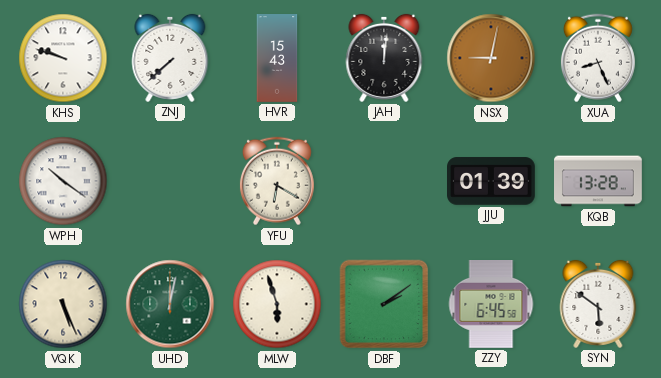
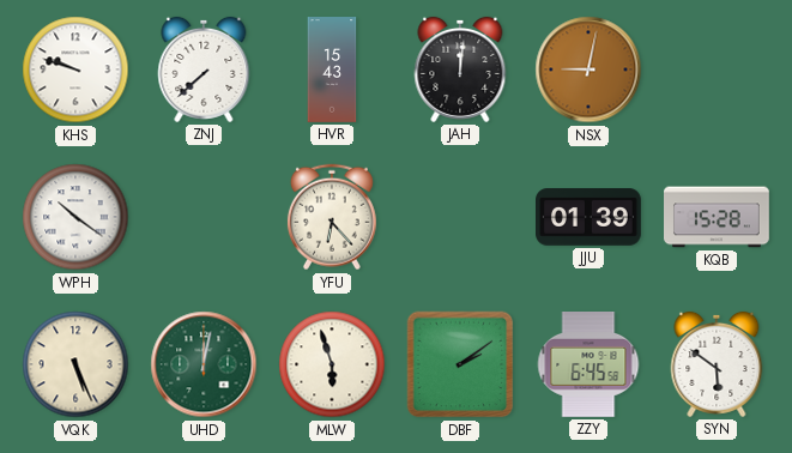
XUA: 8:26 -> none (598, 58)
YFU: 6:20 -> 6:23 (332, 217)
KQB: 13:28 -> 15:28 (718, 217)
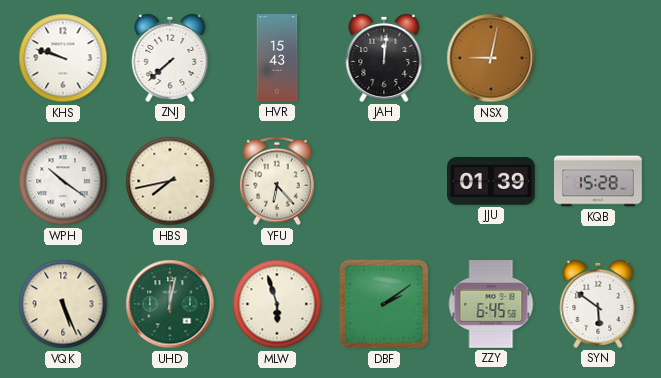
HBS: none -> 7:43 (170, 181)
